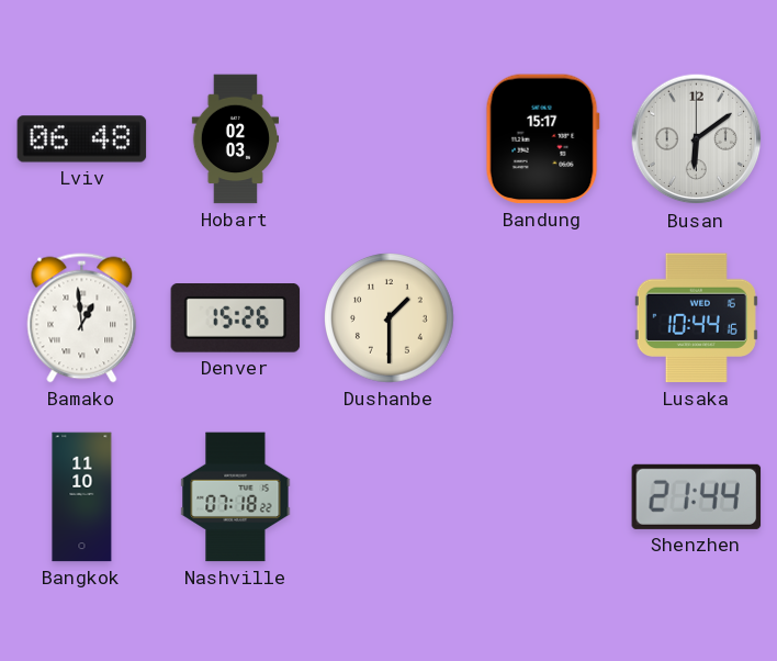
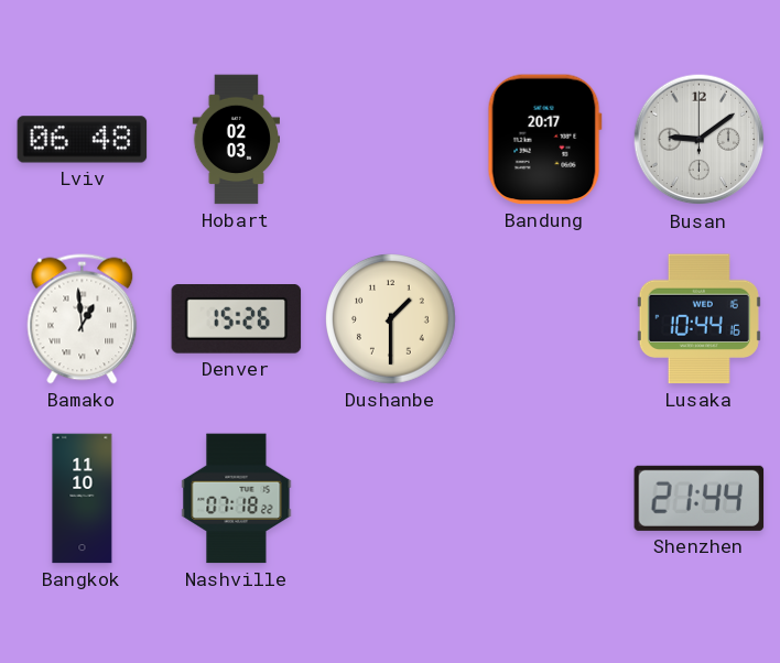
Bandung: 15:17 -> 20:17 (544, 140)
Busan: 6:09 -> 9:09 (700, 140)
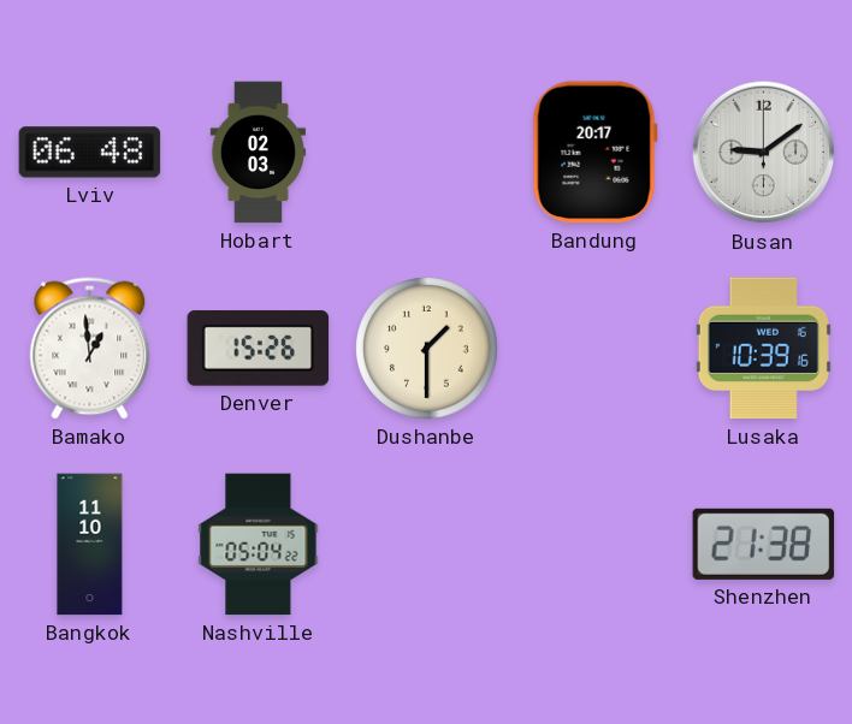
Lusaka: 10:44 -> 10:39 (763, 349)
Nashville: 07:18 -> 05:04 (259, 545)
Shenzhen: 21:44 -> 21:38 (764, 544)
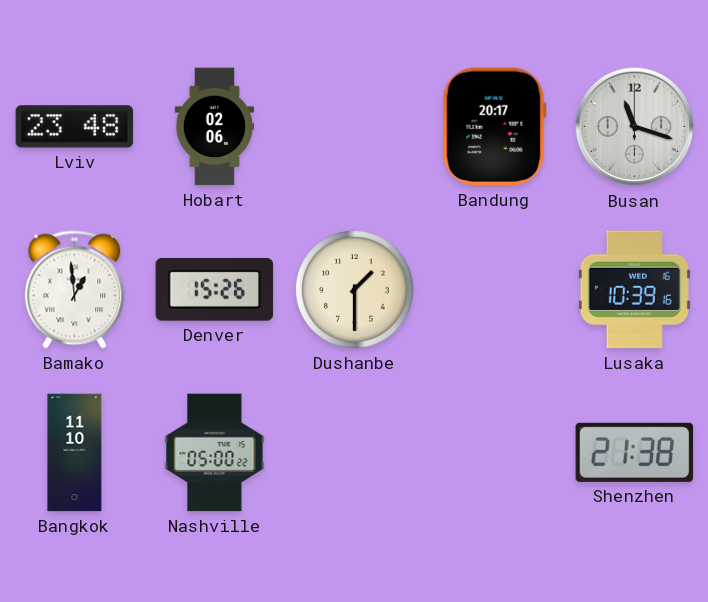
Lviv: 06:48 -> 23:48 (75, 127)
Hobart: 02:03 -> 02:06 (215, 127)
Busan: 9:09 -> 11:18 (635, 127)
Nashville: 05:04 -> 05:00 (215, 453)
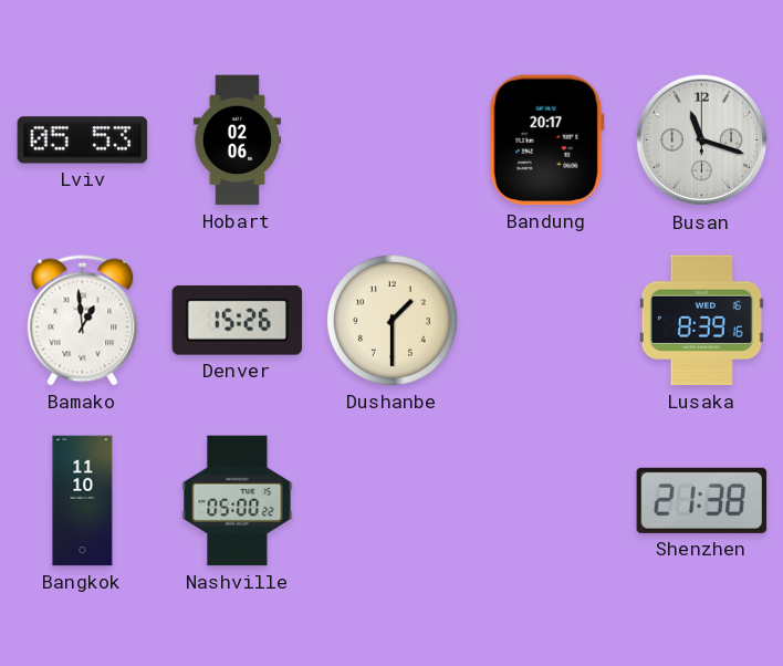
Lviv: 23:48 -> 05:53 (83, 141)
Lusaka: 10:39 -> 8:39 (701, 321)
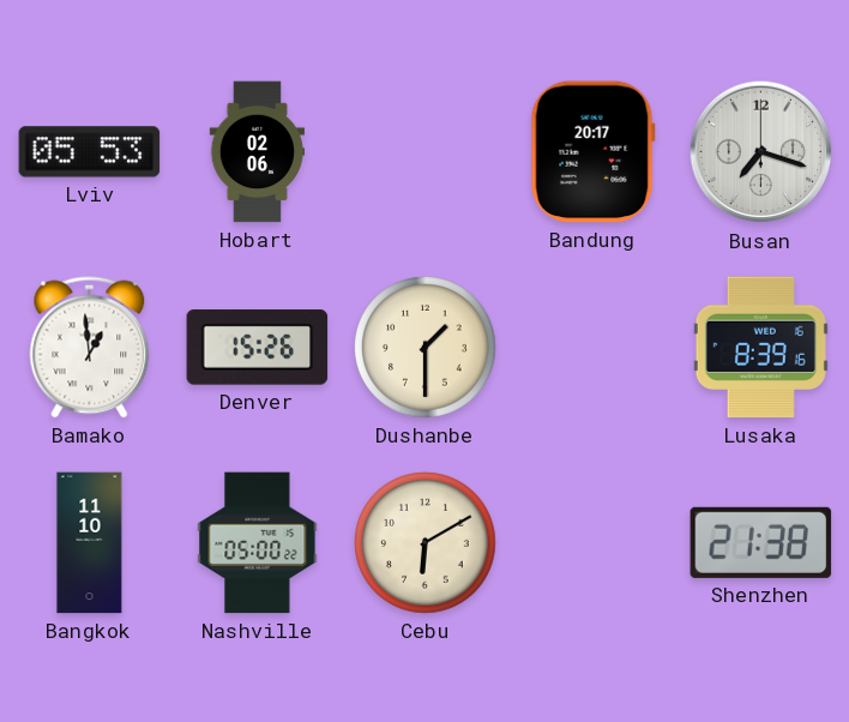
Busan: 11:18 -> 7:18 (761, 152)
Cebu: none -> 6:10 (426, 543)
